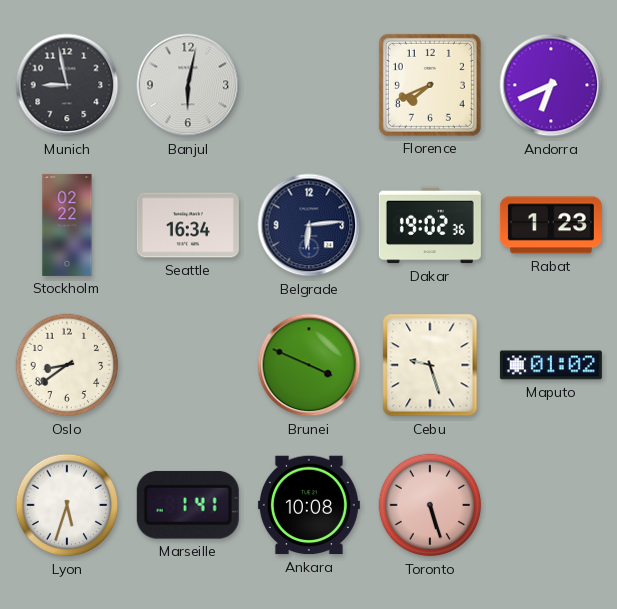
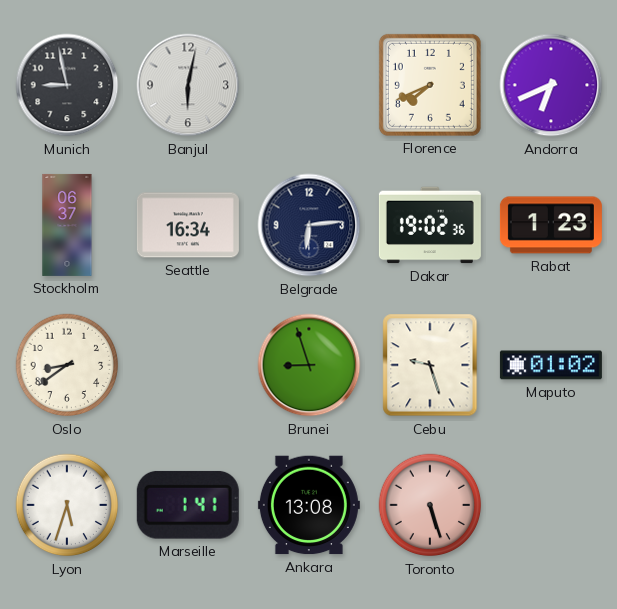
Stockholm: 02:22 -> 06:37 (67, 225)
Brunei: 3:49 -> 8:57 (309, 365)
Ankara: 10:08 -> 13:08 (309, 505)
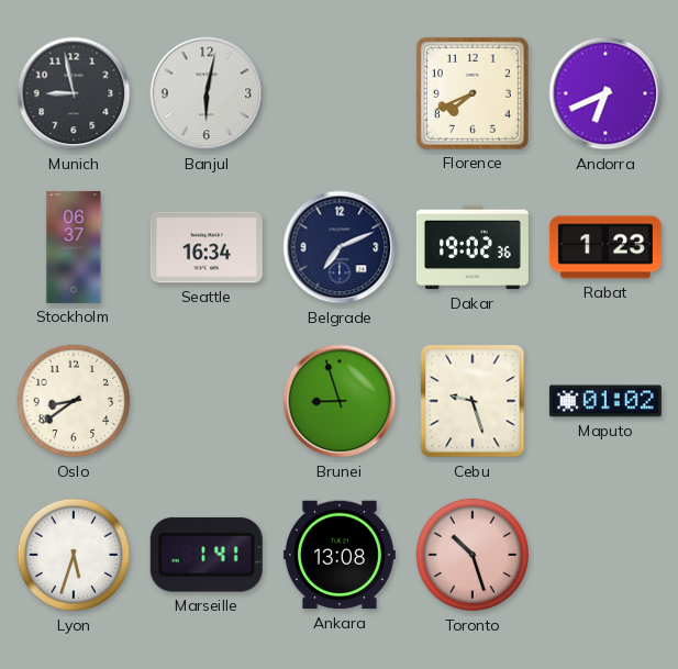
Belgrade: 6:14 -> 7:11 (340, 247)
Toronto: 5:27 -> 10:27 (473, 555)
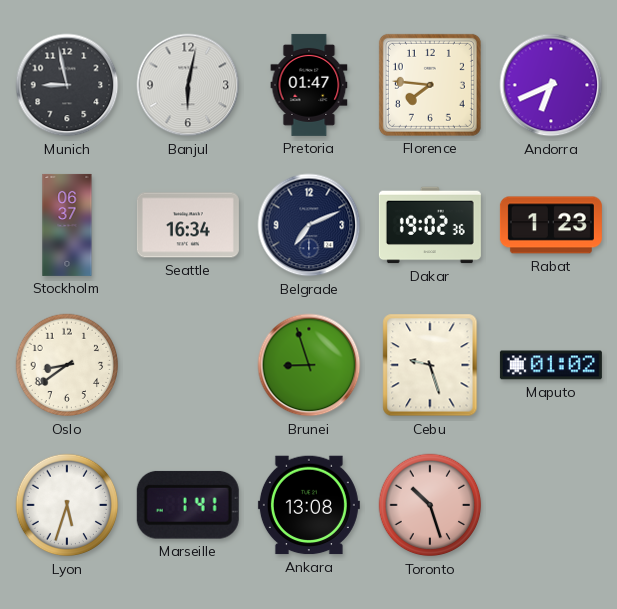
Pretoria: none -> 01:47 (309, 85)
Florence: 7:41 -> 7:46 (430, 85)
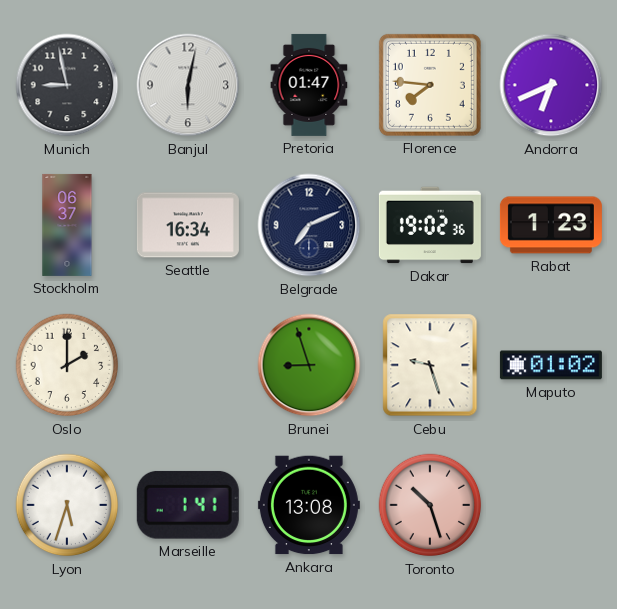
Oslo: 8:39 -> 2:00 (67, 365)
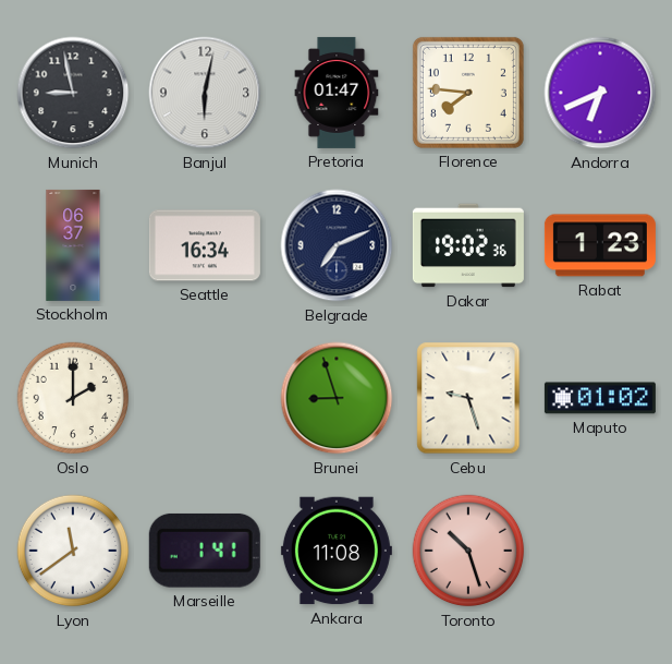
Lyon: 5:33 -> 11:39 (73, 551)
Ankara: 13:08 -> 11:08 (337, 551)
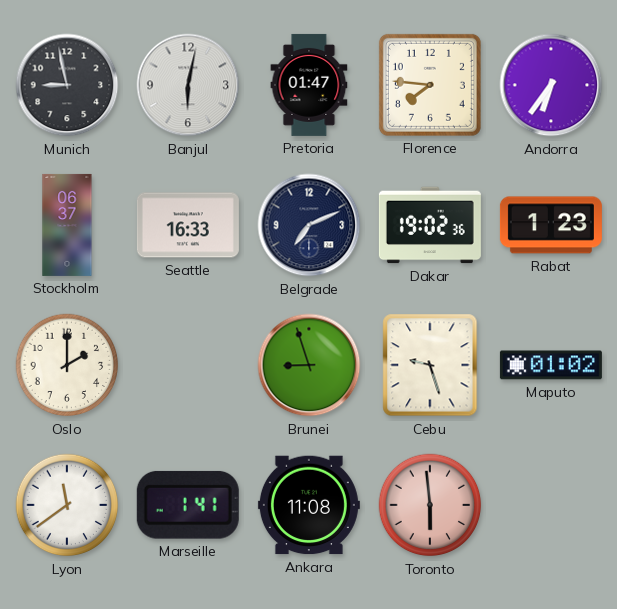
Andorra: 6:41 -> 6:36 (551, 85)
Seattle: 16:34 -> 16:33 (188, 225)
Toronto: 10:27 -> 5:59 (430, 505)
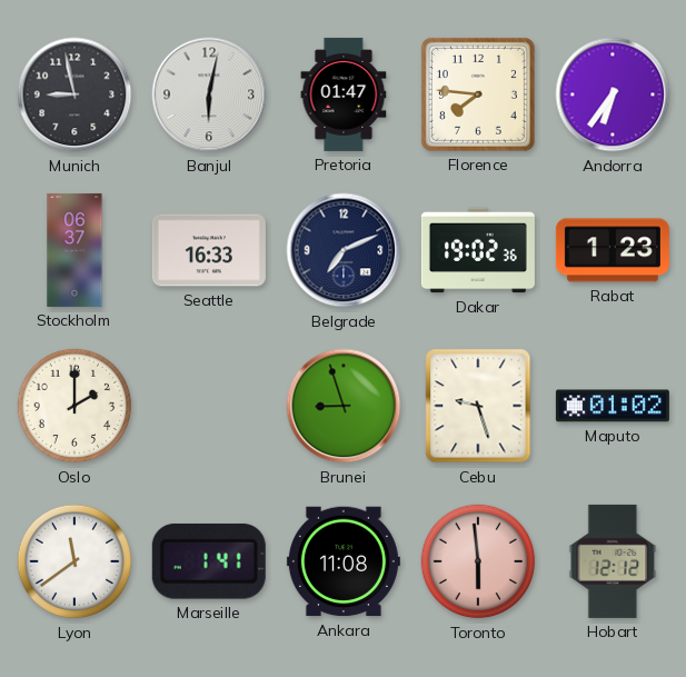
Hobart: none -> 12:12 (613, 561)
